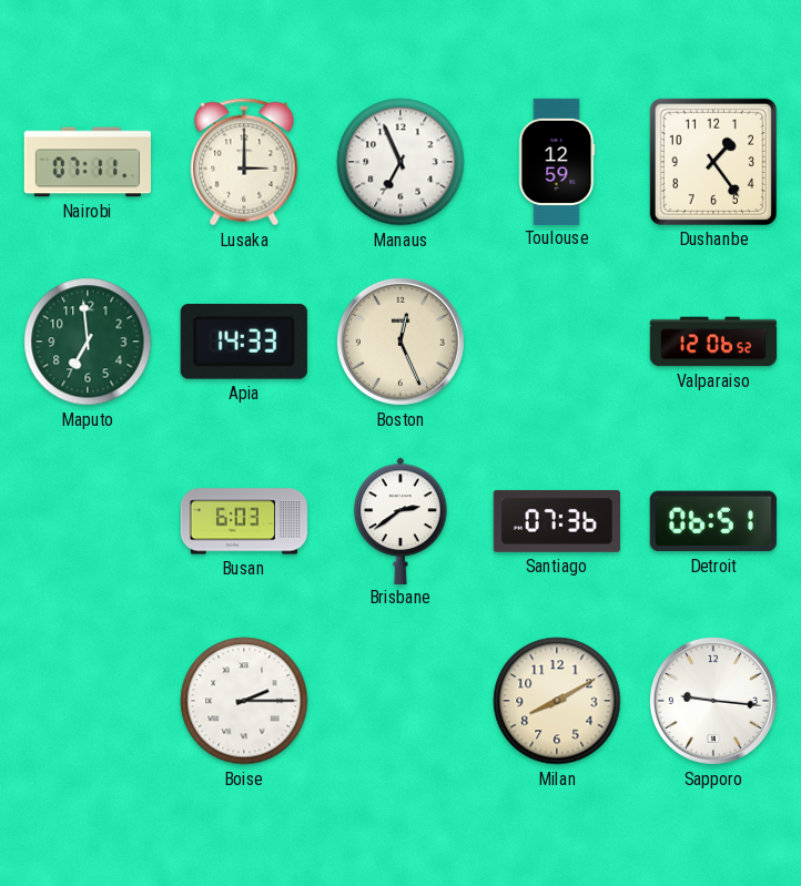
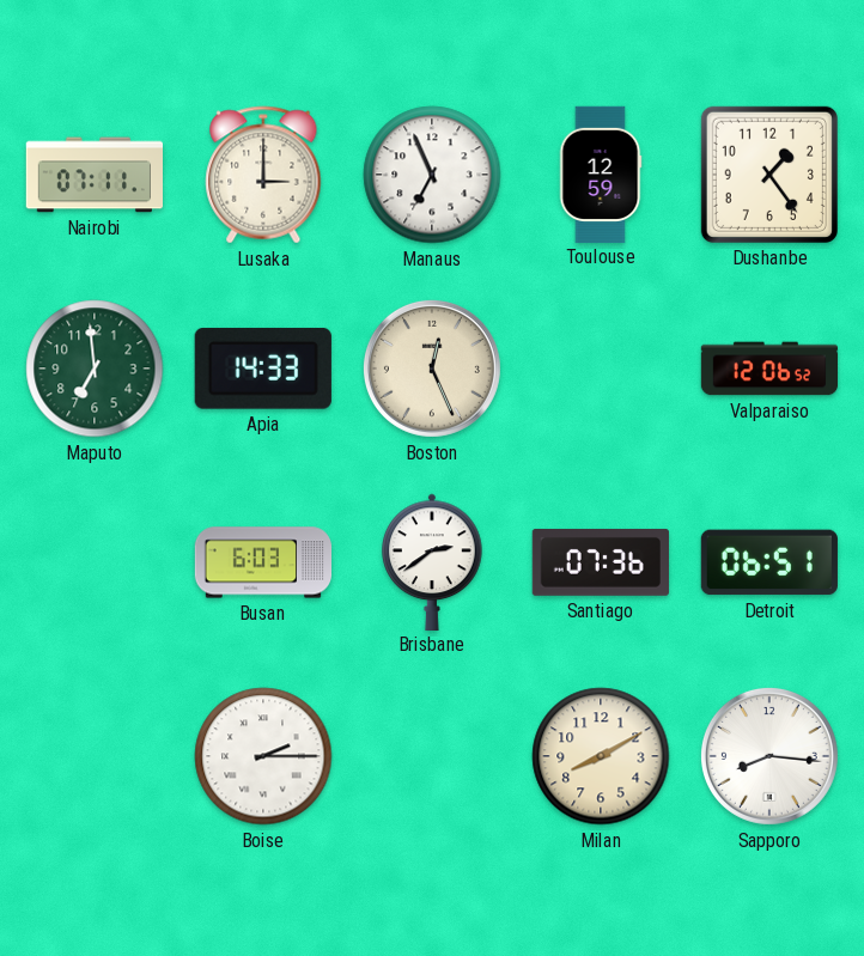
Sapporo: 9:16 -> 8:16 (769, 756)
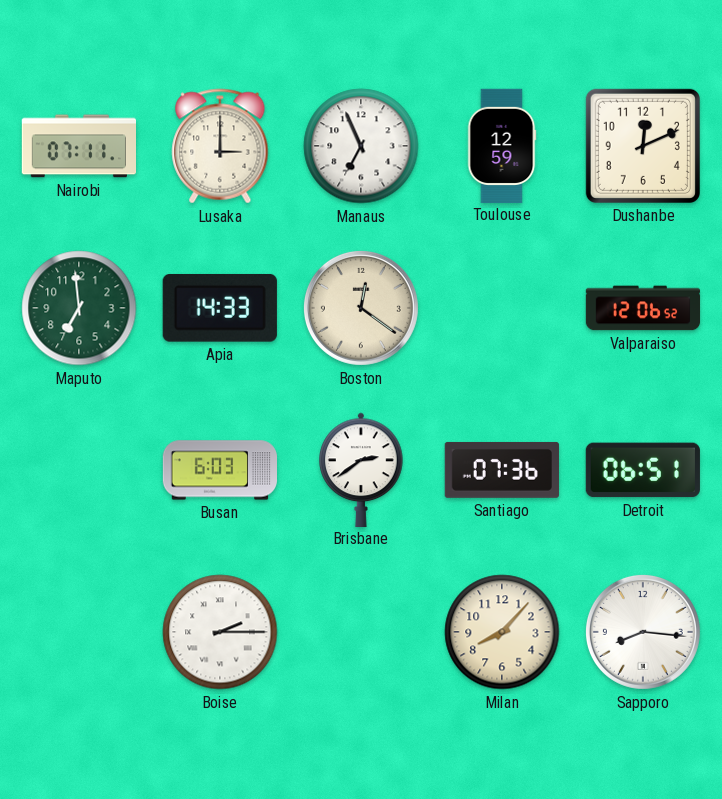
Dushanbe: 1:24 -> 12:11 (643, 146)
Boston: 12:26 -> 12:21 (361, 308)
Milan: 8:10 -> 8:07 (502, 632)
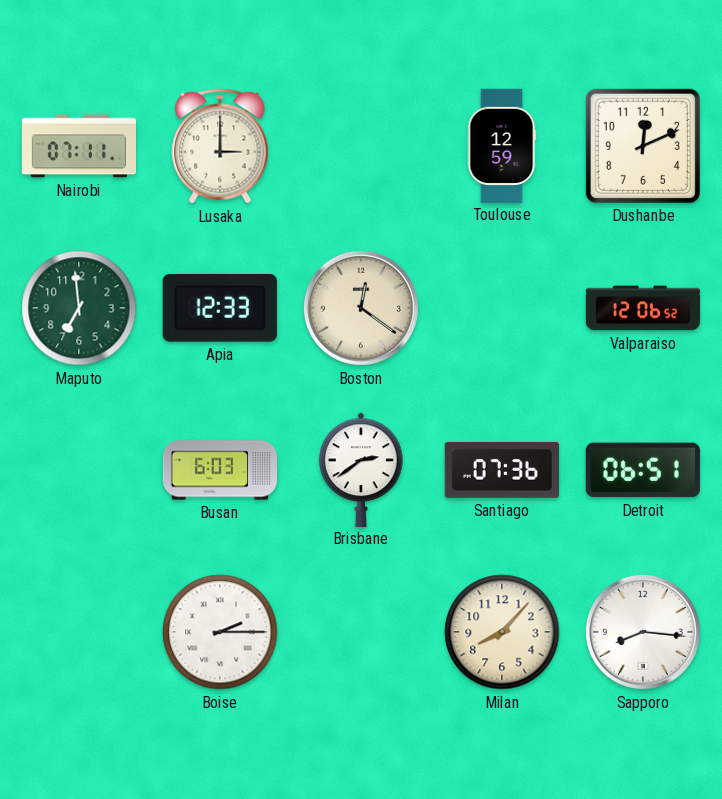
Manaus: 6:56 -> none (361, 146)
Apia: 14:33 -> 12:33 (220, 308)
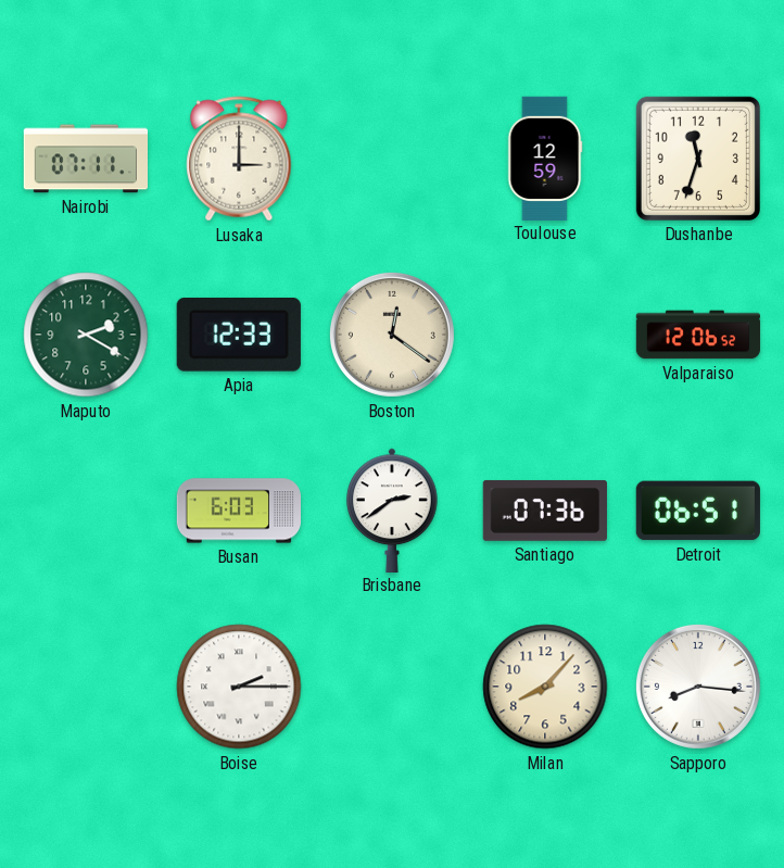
Dushanbe: 12:11 -> 11:33 (698, 159)
Maputo: 6:59 -> 2:20 (86, 335)
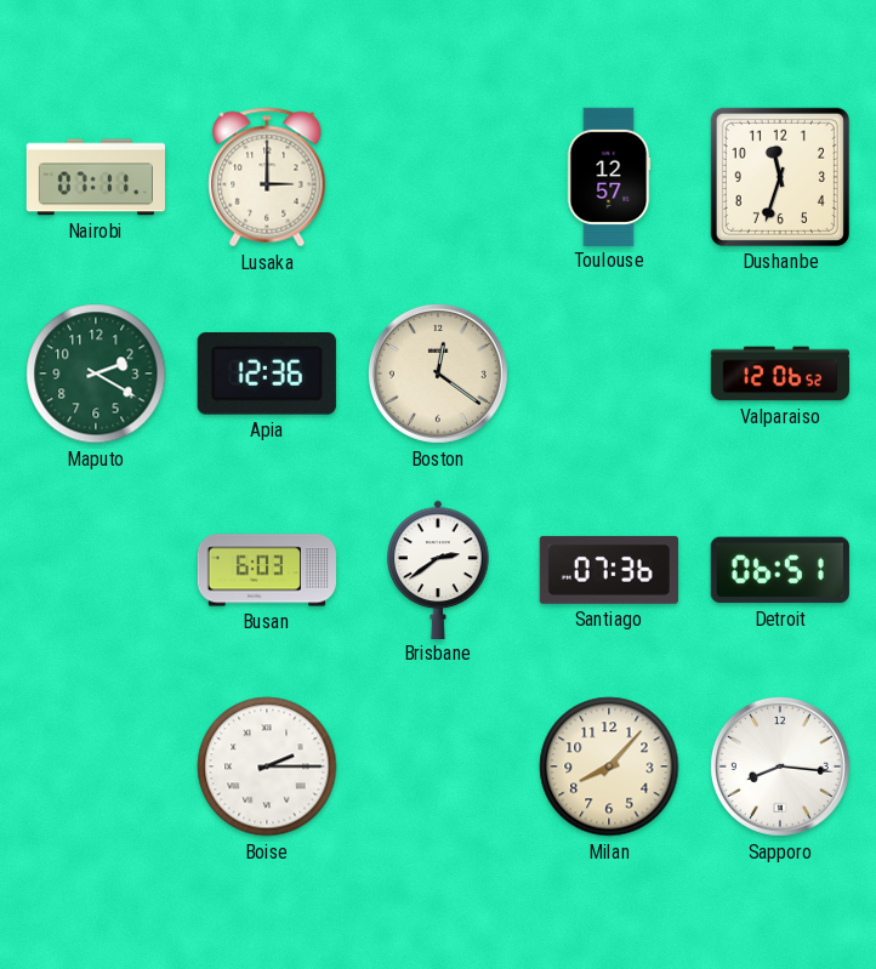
Toulouse: 12:59 -> 12:57 (609, 176)
Apia: 12:33 -> 12:36 (267, 374)
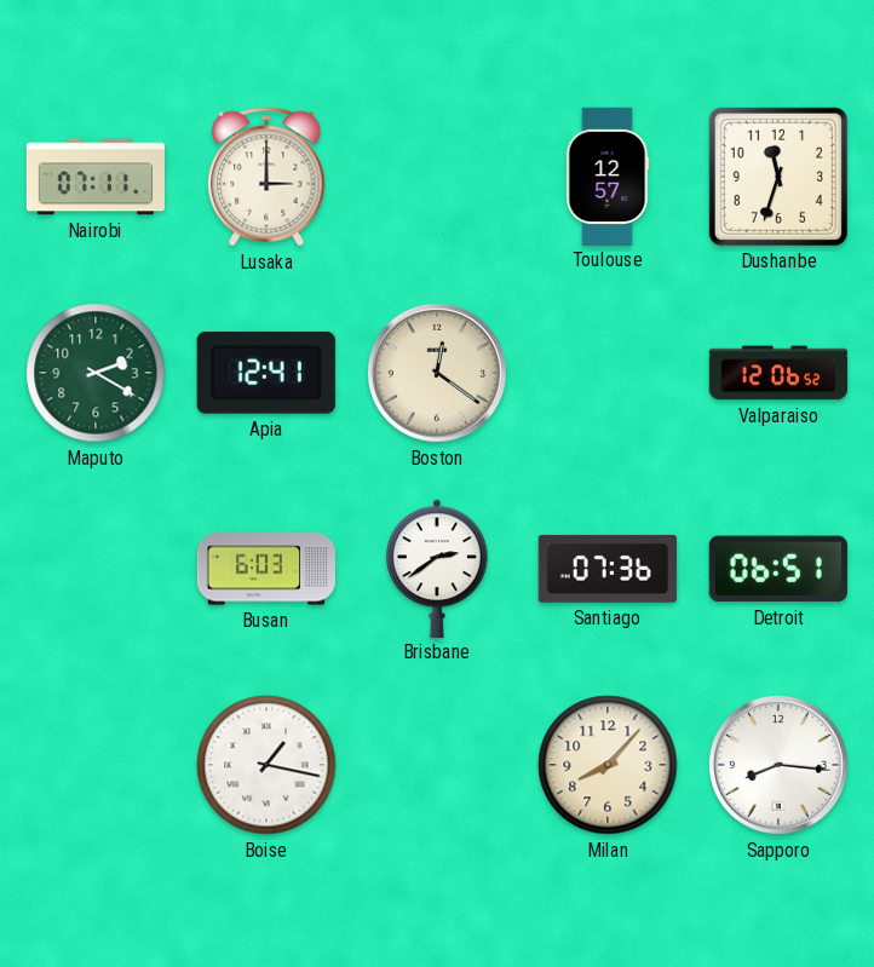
Apia: 12:36 -> 12:41 (266, 373)
Boise: 2:15 -> 1:17 (266, 765)
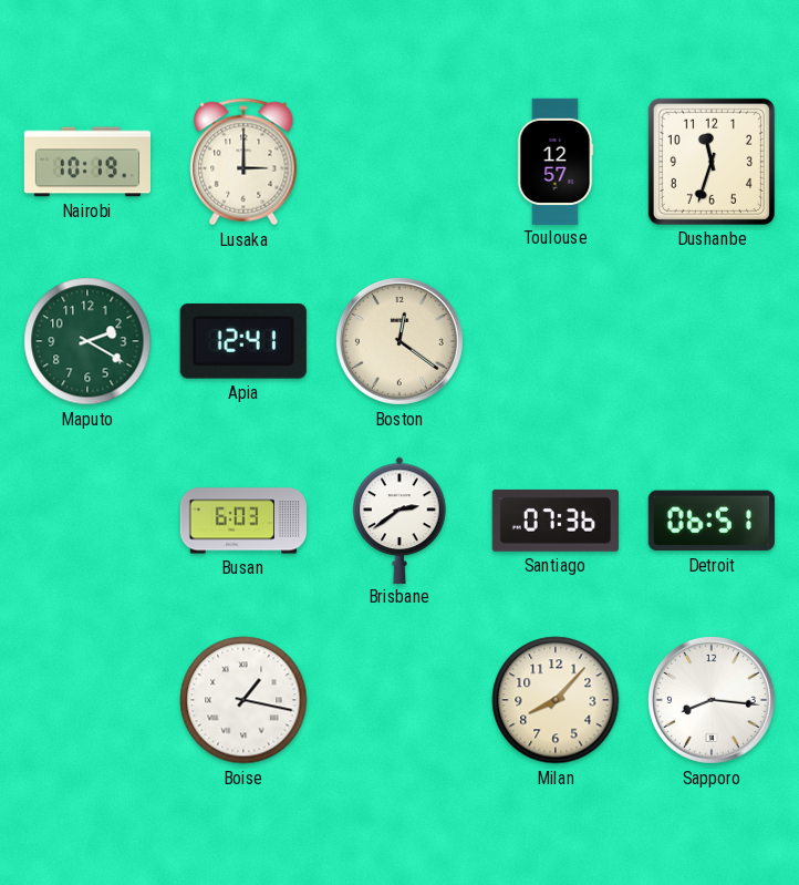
Nairobi: 07:11 -> 10:19 (86, 162)
Valparaiso: 12:06 -> none (778, 373)
